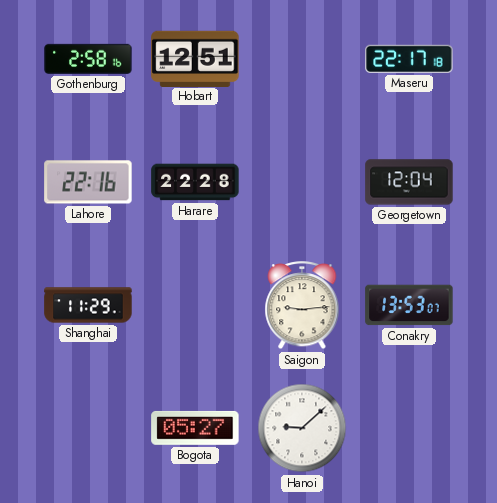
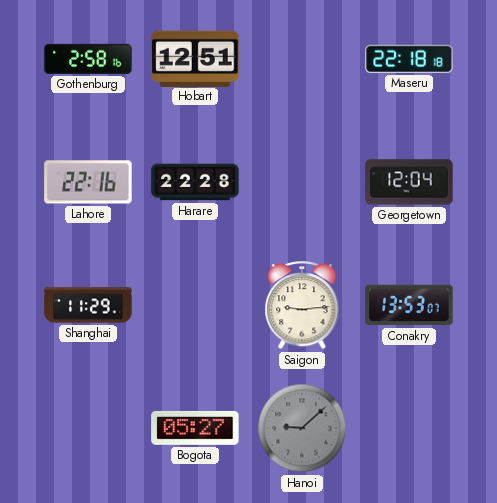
Maseru: 22:17 -> 22:18 (409, 59)
Hanoi dial: white -> grey (302, 428)
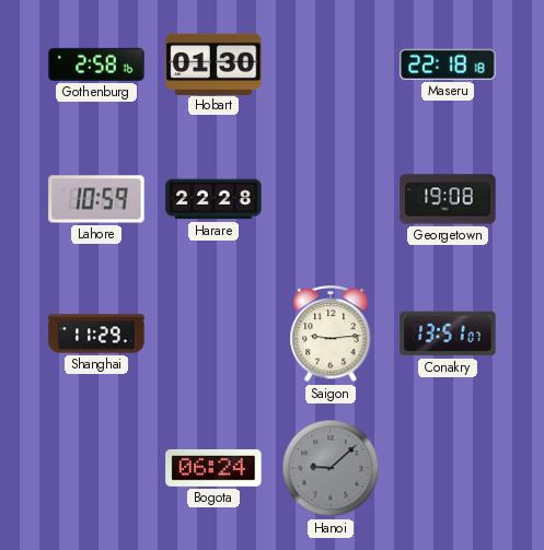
Hobart: 12:51 -> 01:30 (213, 63)
Lahore: 22:16 -> 10:59 (96, 199)
Georgetown: 12:04 -> 19:08 (448, 199)
Conakry: 13:53 -> 13:51 (448, 333)
Bogota: 05:27 -> 06:24 (213, 468)
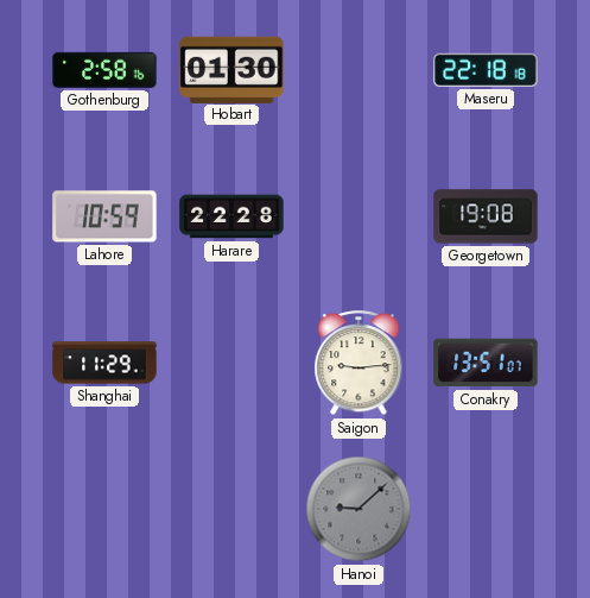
Bogota: 06:24 -> none (213, 468)
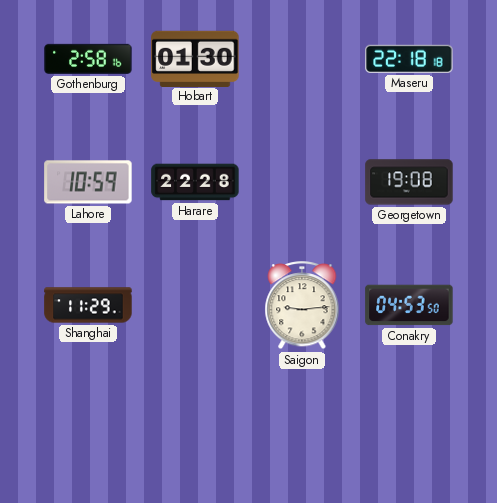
Conakry: 13:51 -> 04:53 (409, 305)
Hanoi: 9:08 -> none (359, 509)
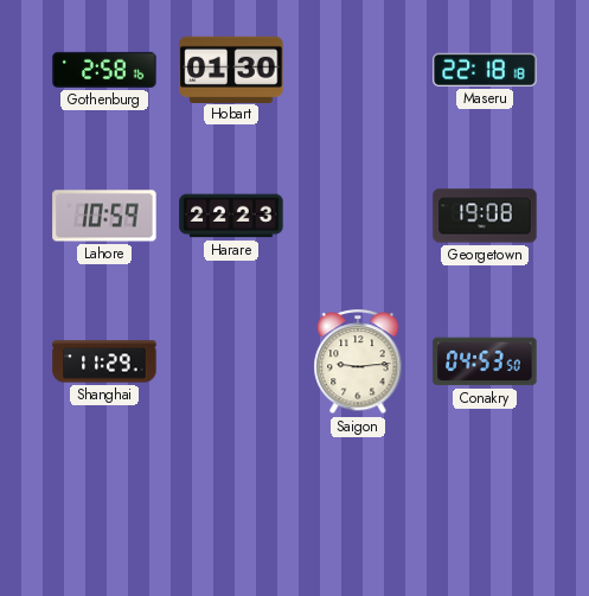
Harare: 22:28 -> 22:23 (231, 216)
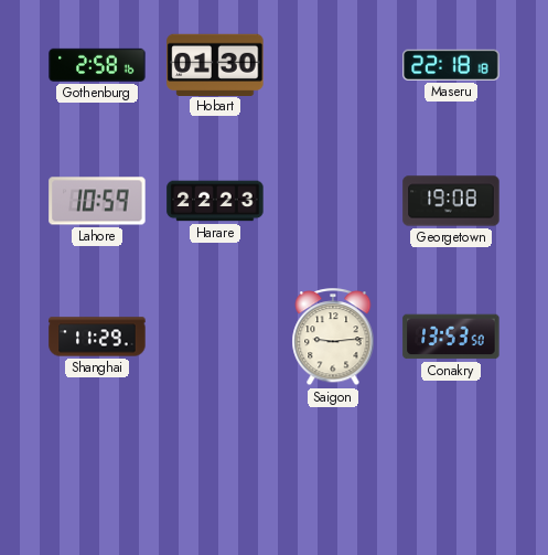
Conakry: 04:53 -> 13:53 (451, 337)
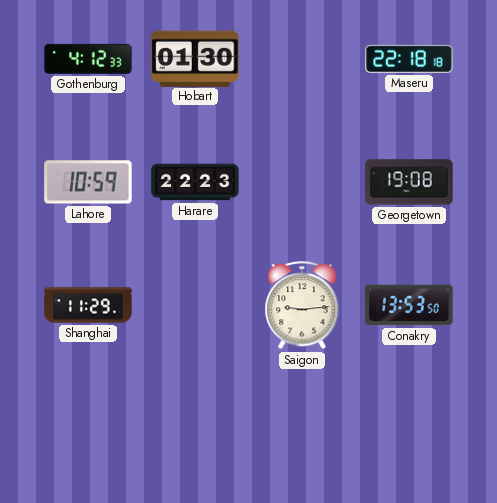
Gothenburg: 2:58 -> 4:12 (88, 59)
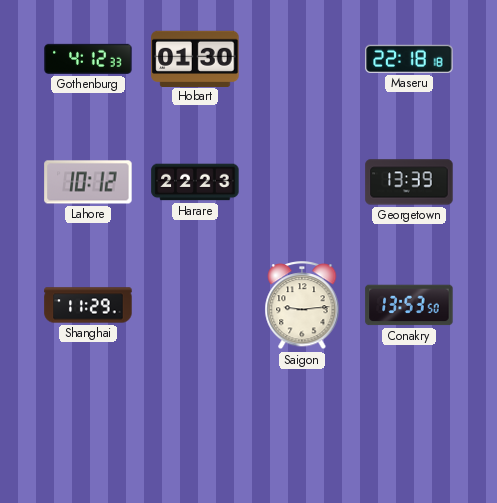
Lahore: 10:59 -> 10:12 (88, 182)
Georgetown: 19:08 -> 13:39 (409, 182)
